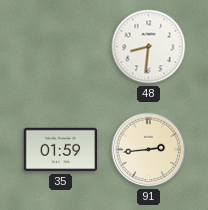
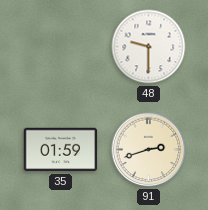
48: 8:31 -> 9:30 (149, 47)
91: 2:44 -> 2:42 (149, 150)
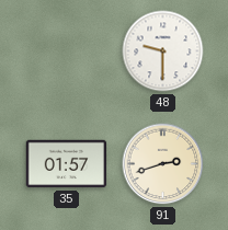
35: 01:59 -> 01:57 (67, 164)
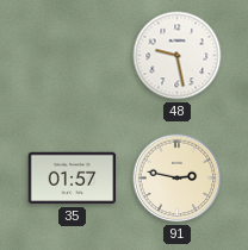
48: 9:30 -> 9:28 (178, 56)
91: 2:42 -> 2:47 (178, 179)
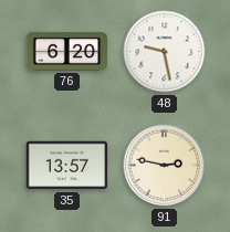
76: none -> 6:20 (67, 51)
35: 01:57 -> 13:57 (67, 166)
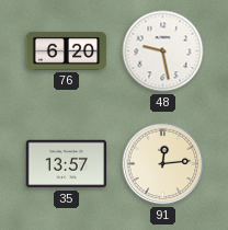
91: 2:47 -> 12:14 (163, 164)
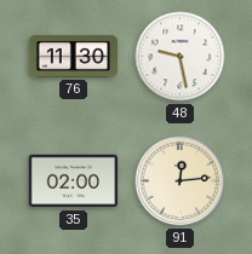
76: 6:20 -> 11:30 (74, 56)
35: 13:57 -> 02:00 (74, 181)
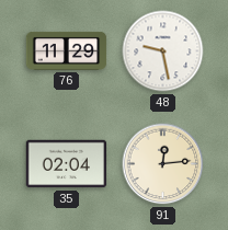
76: 11:30 -> 11:29 (67, 50)
35: 02:00 -> 02:04 (67, 164)
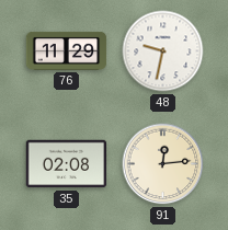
48: 9:28 -> 9:32 (163, 51)
35: 02:04 -> 02:08 (67, 164)
